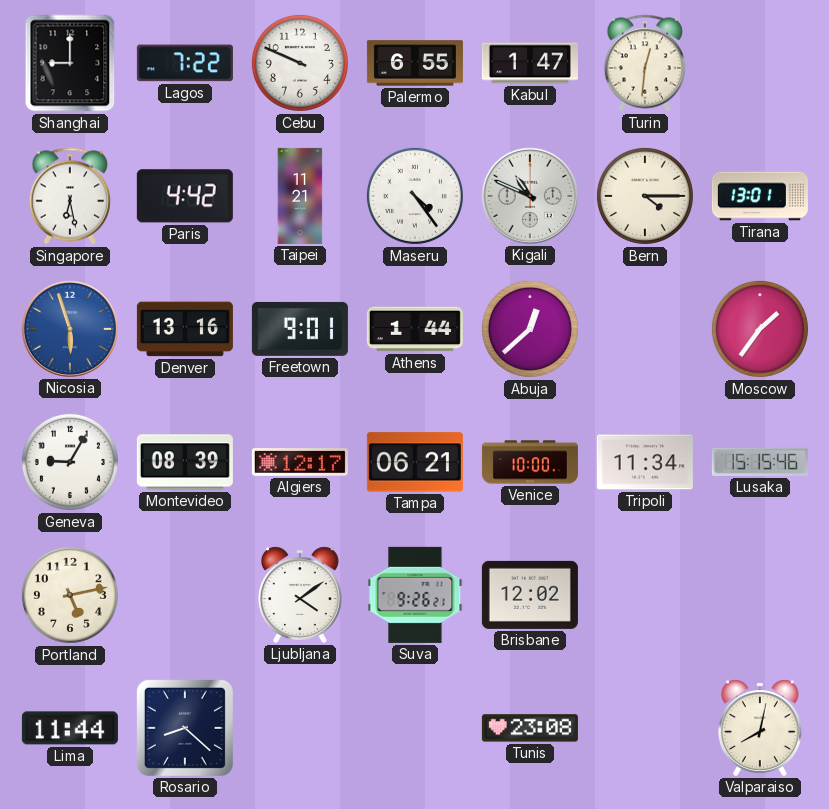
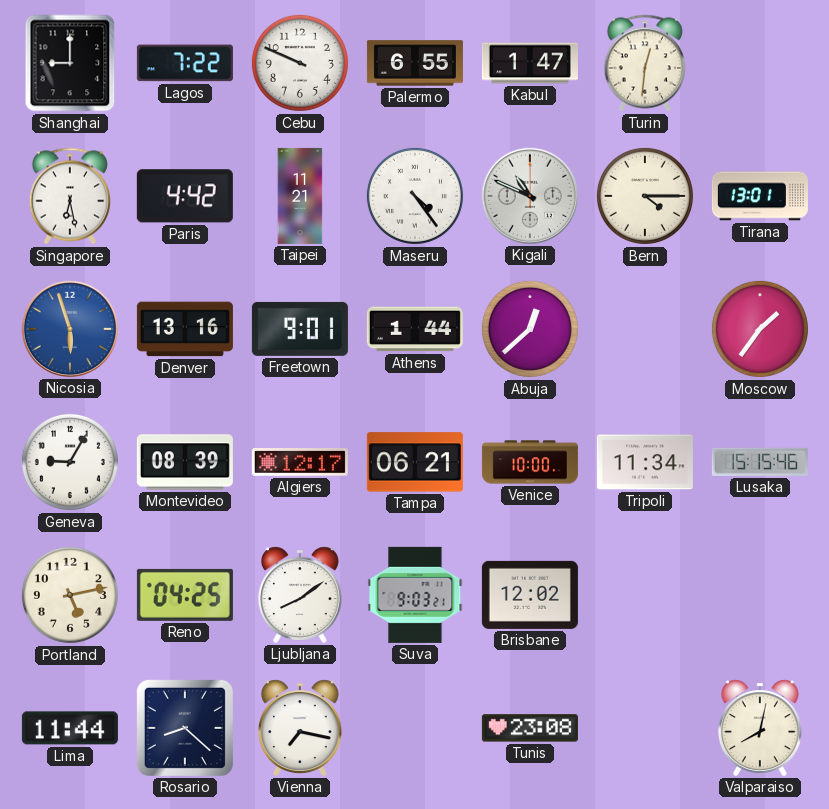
Reno: none -> 04:25 (185, 595)
Ljubljana: 4:09 -> 8:09 (300, 595)
Suva: 9:26 -> 9:03 (415, 595)
Vienna: none -> 7:17 (300, 728)
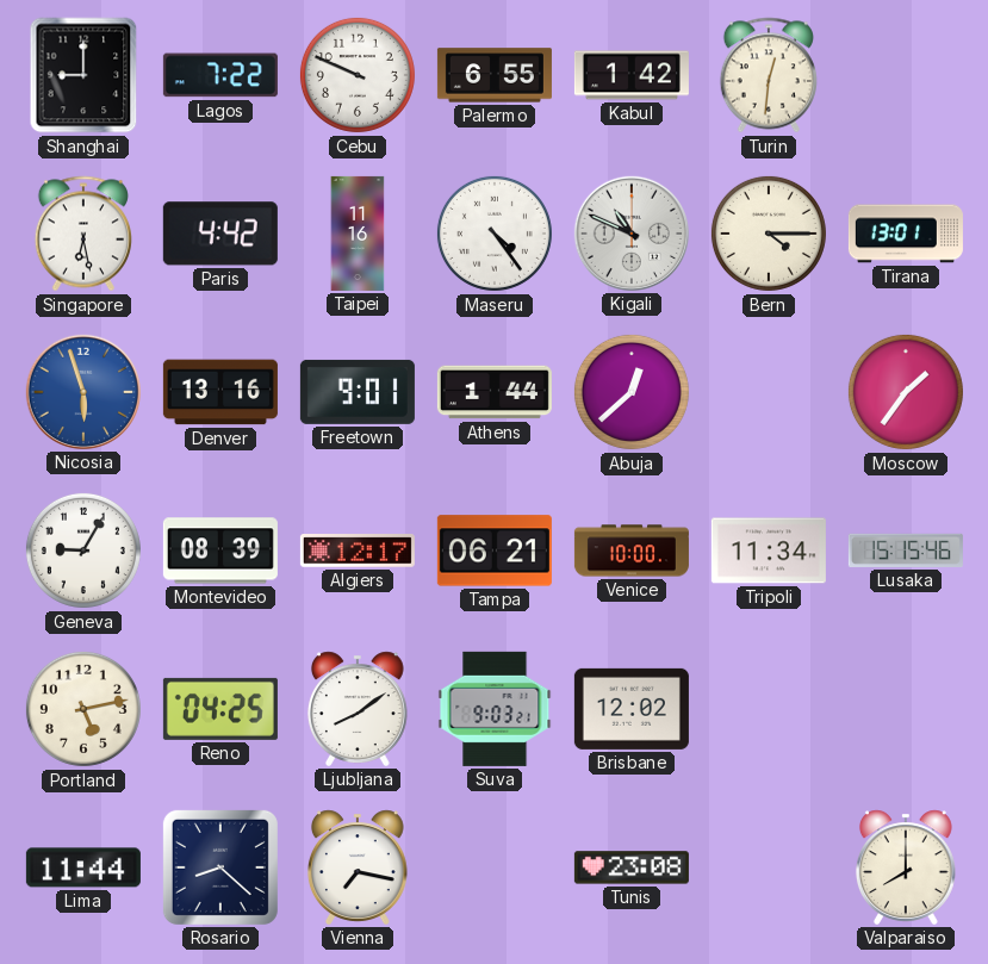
Kabul: 1:47 -> 1:42 (632, 75)
Taipei: 11:21 -> 11:16 (358, 234)
Valparaiso: 8:02 -> 8:00 (906, 867)
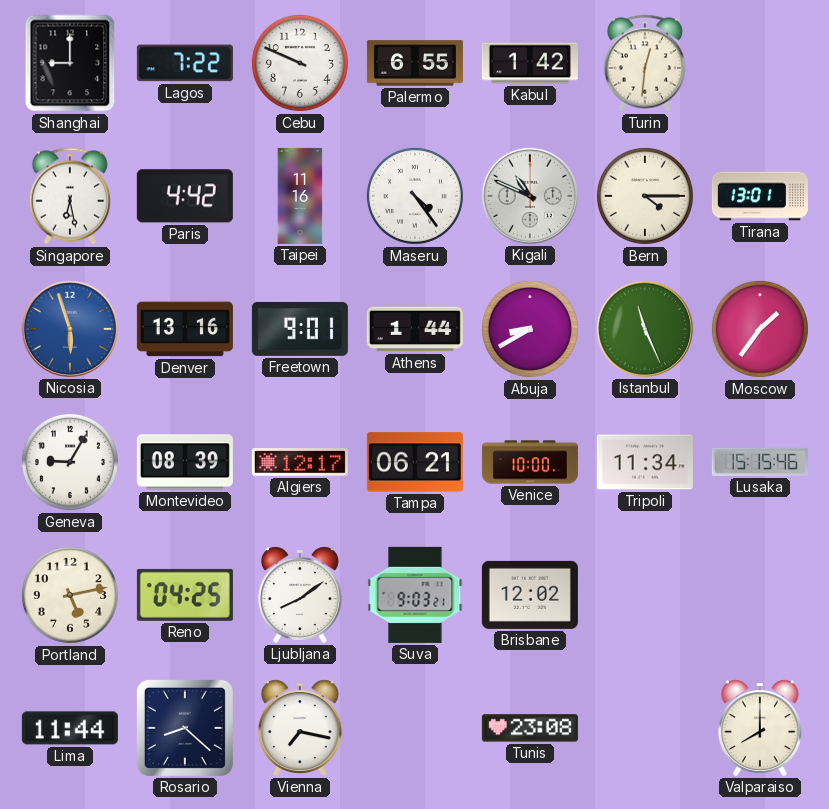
Abuja: 12:38 -> 8:40 (530, 329)
Istanbul: none -> 11:26 (645, 329)
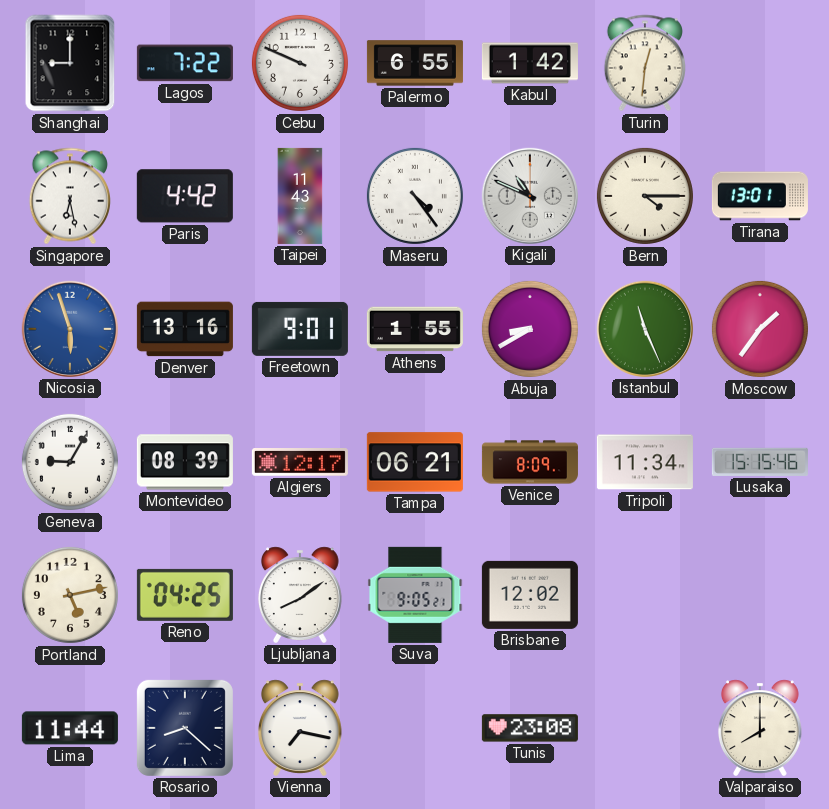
Taipei: 11:16 -> 11:43 (300, 196)
Athens: 1:44 -> 1:55 (415, 329)
Venice: 10:00 -> 8:09 (530, 462)
Suva: 9:03 -> 9:05 (415, 595)
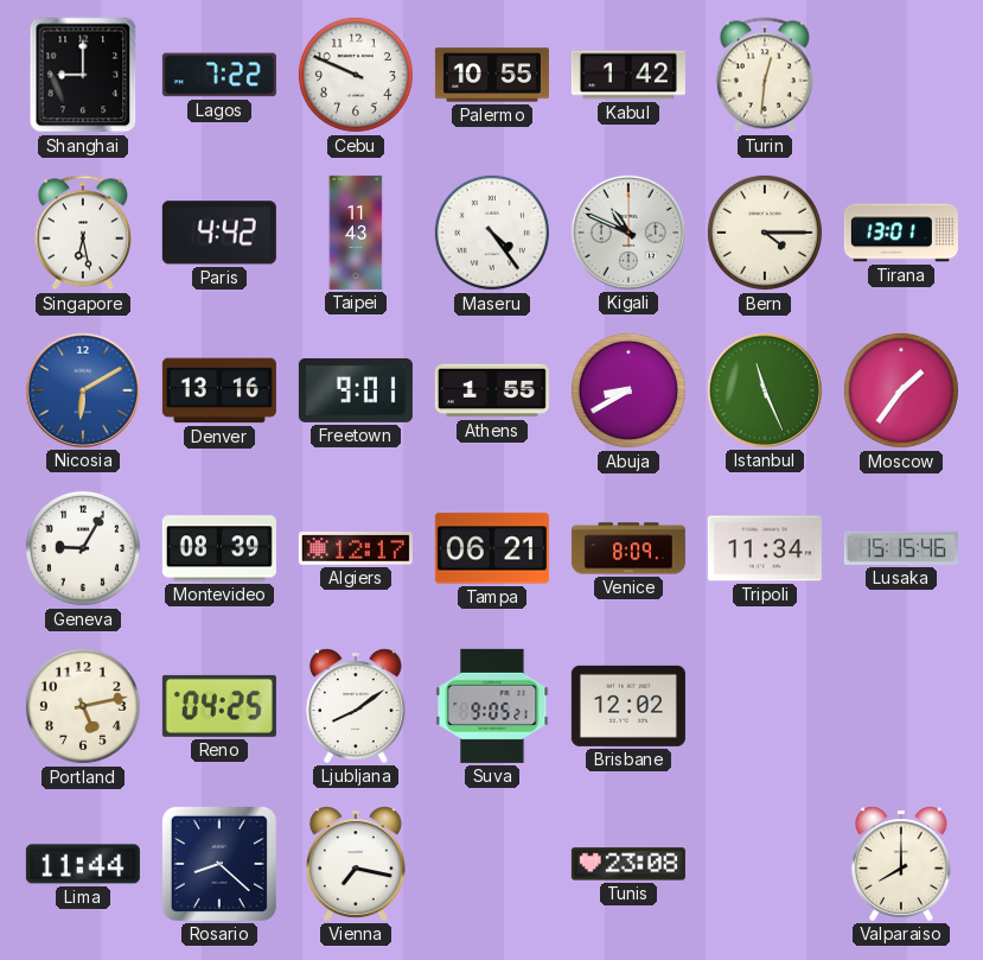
Palermo: 6:55 -> 10:55 (492, 75)
Nicosia: 5:57 -> 6:10 (83, 390)
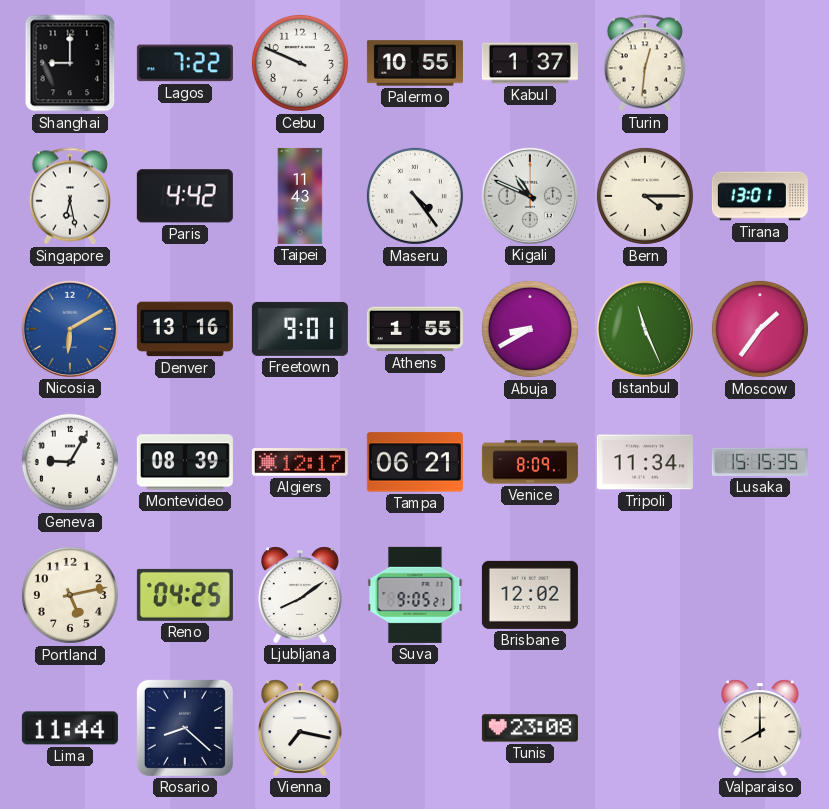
Kabul: 1:42 -> 1:37 (530, 63)
Lusaka: 15:15:46 -> 15:15:35 (760, 462)
